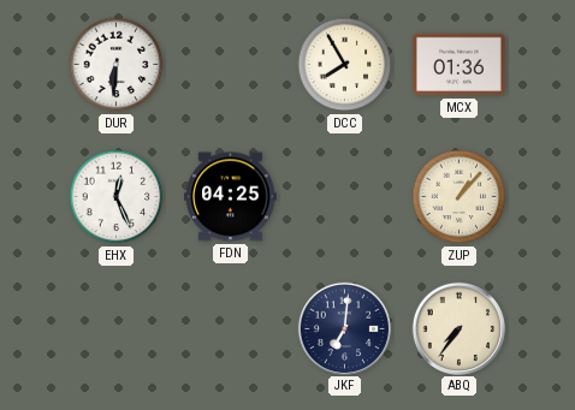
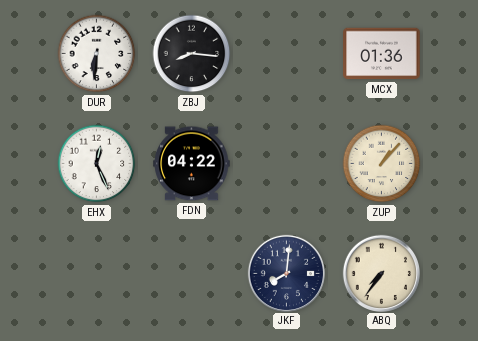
ZBJ: none -> 8:16 (192, 54)
DCC: 7:55 -> none (345, 65)
FDN: 04:25 -> 04:22 (192, 164)
JKF: 7:01 -> 8:01 (286, 273)
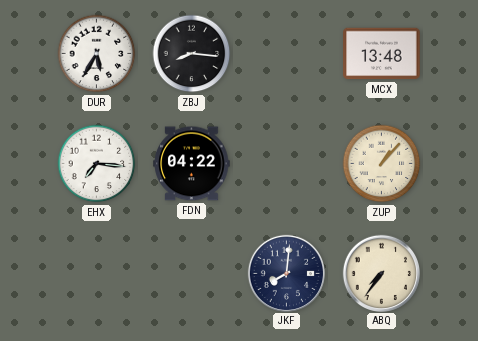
DUR: 6:31 -> 5:35 (97, 54)
MCX: 01:36 -> 13:48 (382, 54)
EHX: 12:26 -> 7:16 (97, 164)
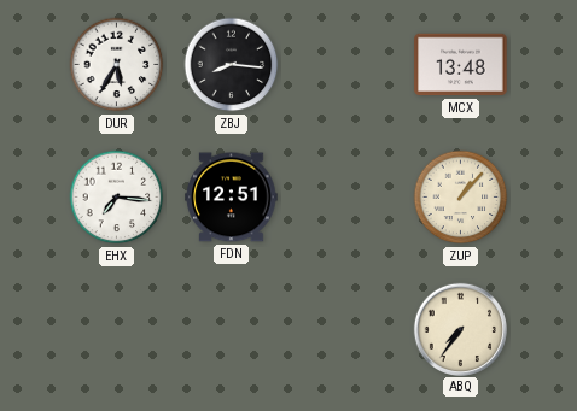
FDN: 04:22 -> 12:51 (232, 198)
JKF: 8:01 -> none (286, 273)
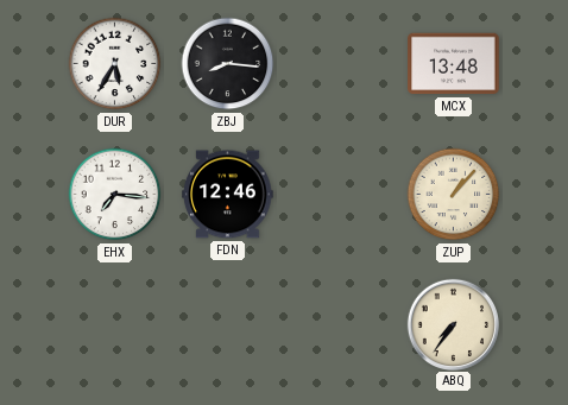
FDN: 12:51 -> 12:46 (228, 195)
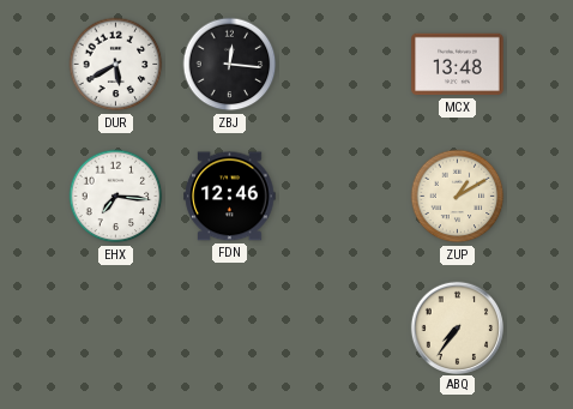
DUR: 5:35 -> 5:40 (116, 65)
ZBJ: 8:16 -> 12:16 (230, 65)
ZUP: 1:07 -> 1:10 (458, 197)
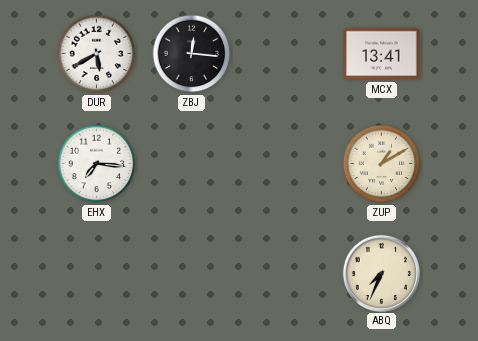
MCX: 13:48 -> 13:41 (382, 54)
FDN: 12:46 -> none (230, 197)
ABQ: 7:36 -> 7:34 (381, 273)
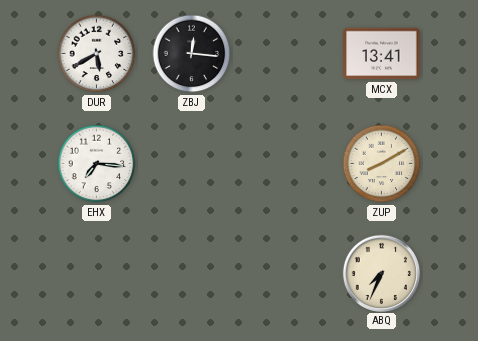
ZUP: 1:10 -> 8:10 (382, 164)
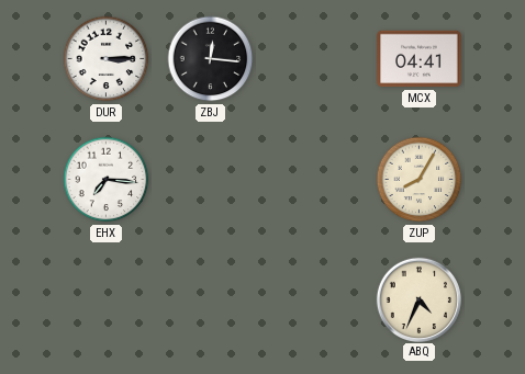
DUR: 5:40 -> 3:15 (107, 59)
MCX: 13:41 -> 04:41 (420, 59)
ZUP: 8:10 -> 8:05 (420, 180)
ABQ: 7:34 -> 4:34 (418, 299)
